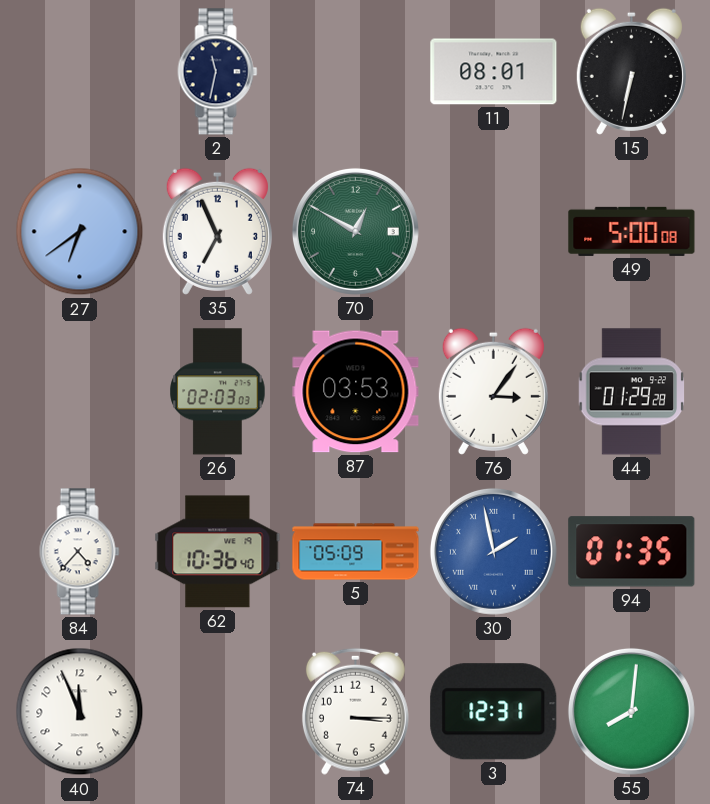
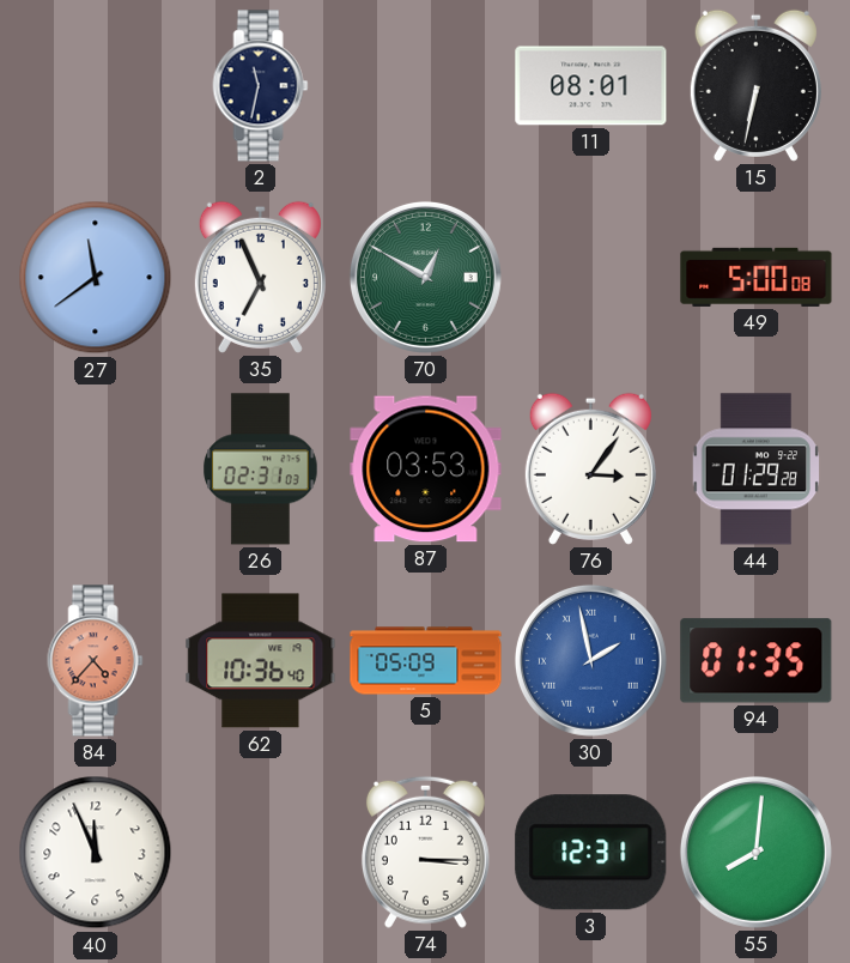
27: 6:39 -> 11:39 (96, 278)
26: 02:03 -> 02:31 (261, 470)
84 dial: white -> salmon (96, 661)
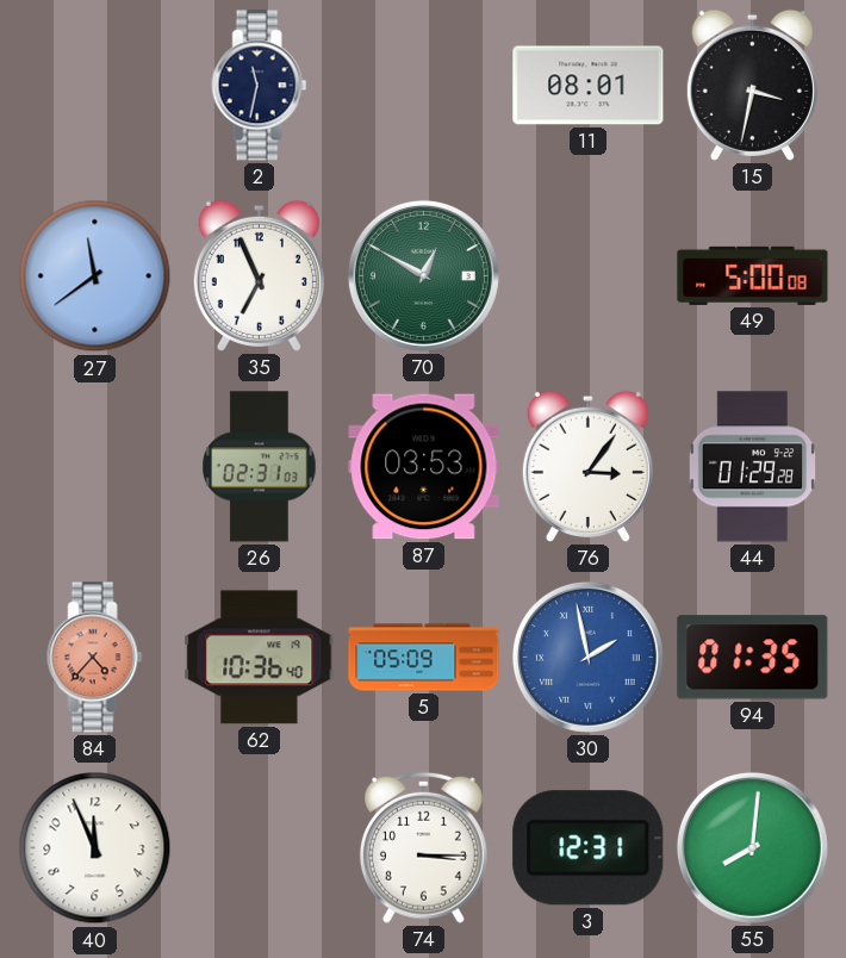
15: 6:32 -> 3:32 (752, 85)
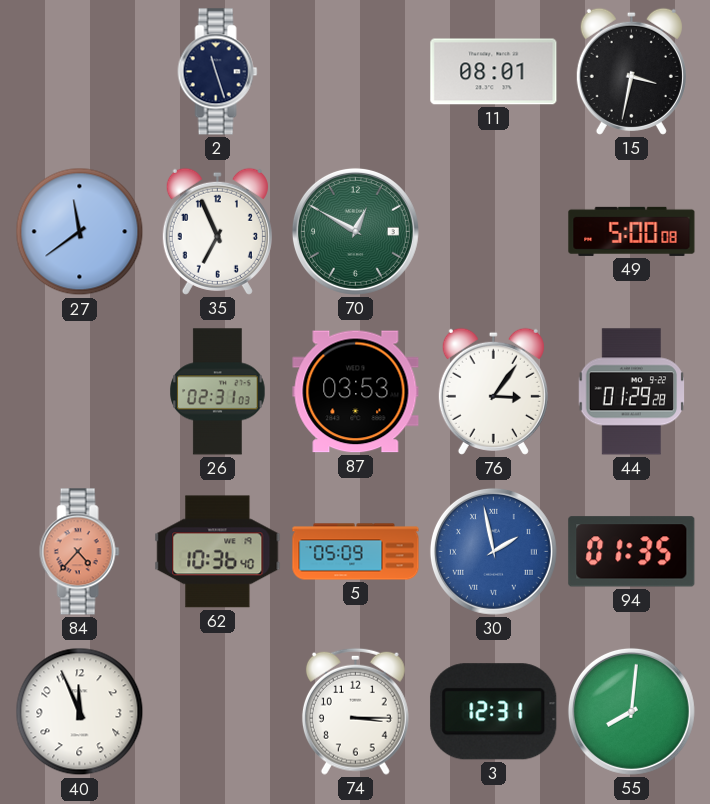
2: 11:32 -> 11:27 (218, 72)
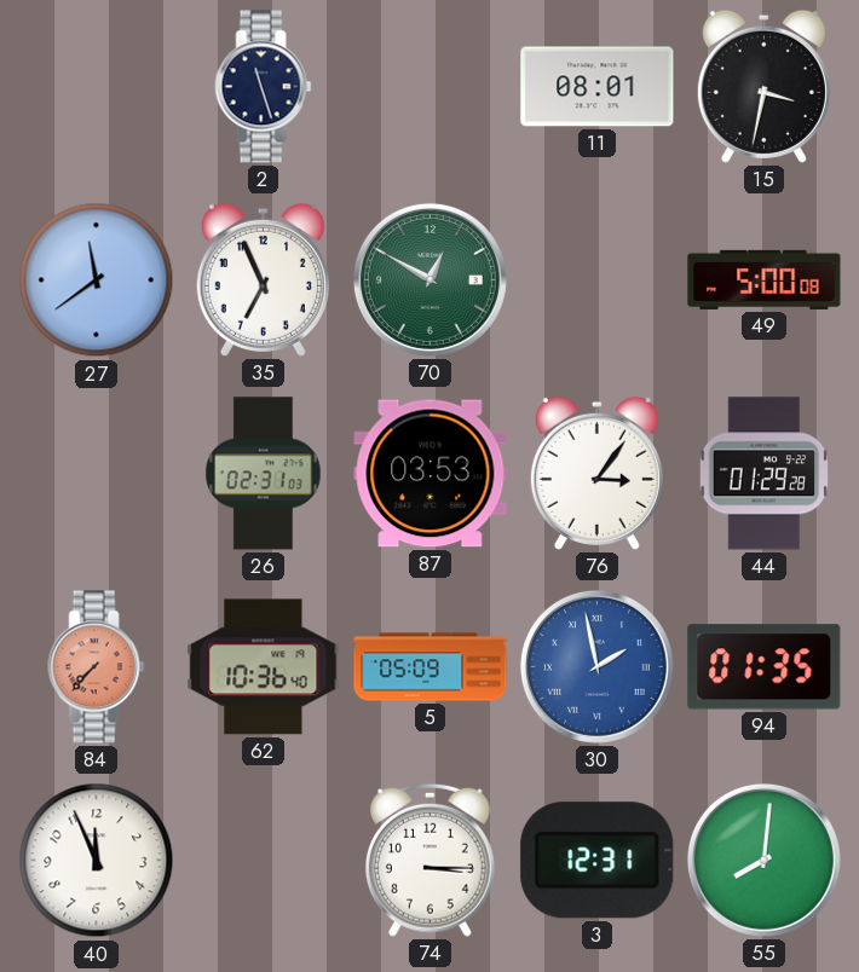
84: 4:37 -> 7:37 (97, 667)
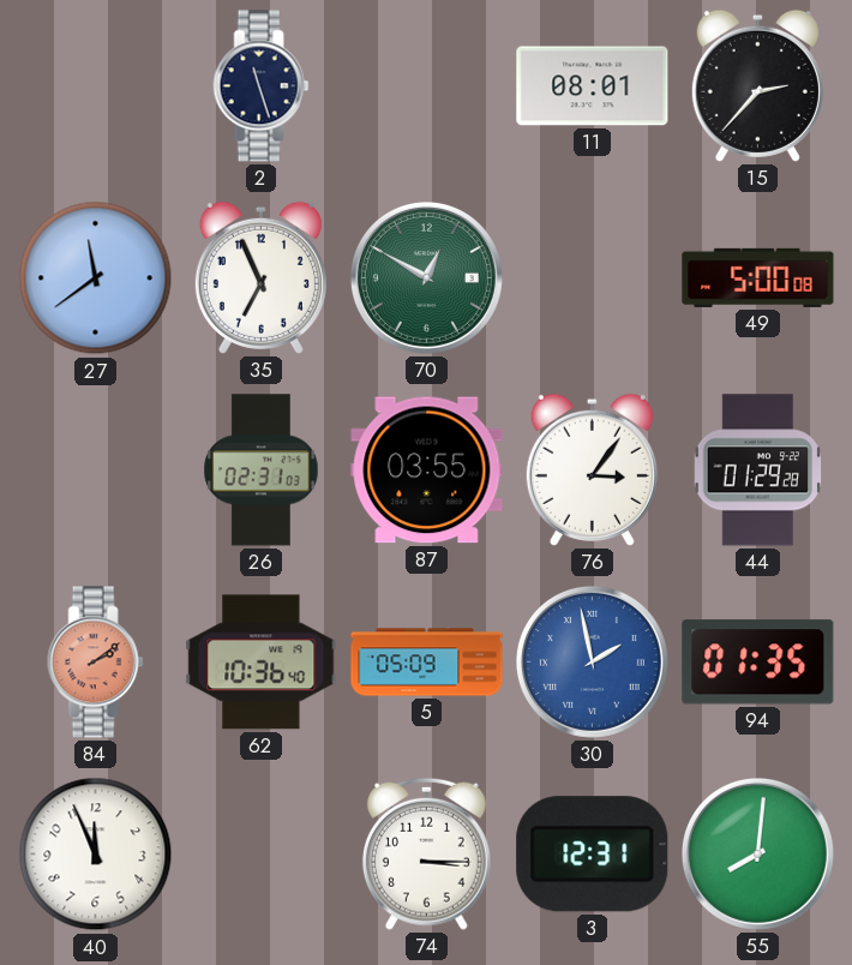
15: 3:32 -> 2:37 (757, 85)
87: 03:53 -> 03:55 (427, 470)
84: 7:37 -> 2:09 (96, 663)
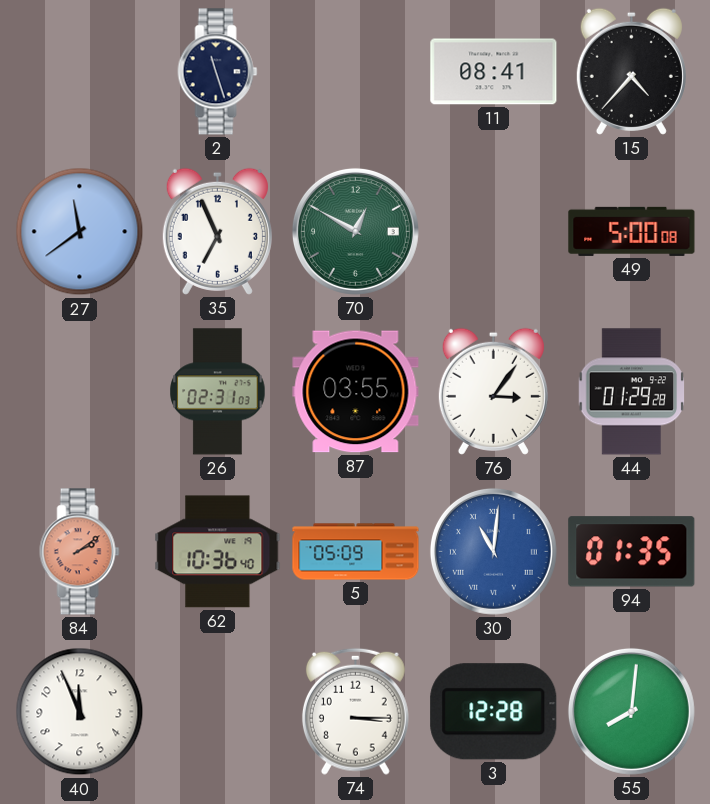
11: 08:01 -> 08:41 (494, 72)
15: 2:37 -> 4:37 (631, 71)
30: 1:58 -> 11:01 (493, 551)
3: 12:31 -> 12:28 (494, 712)
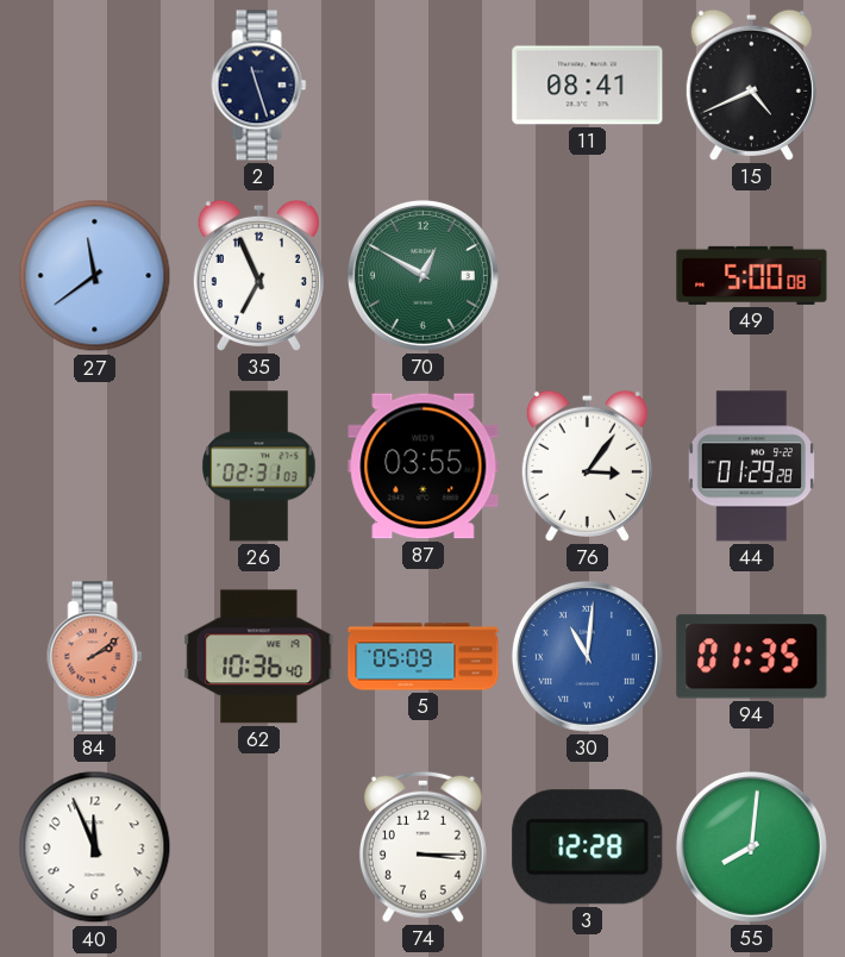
15: 4:37 -> 4:41 (751, 85)
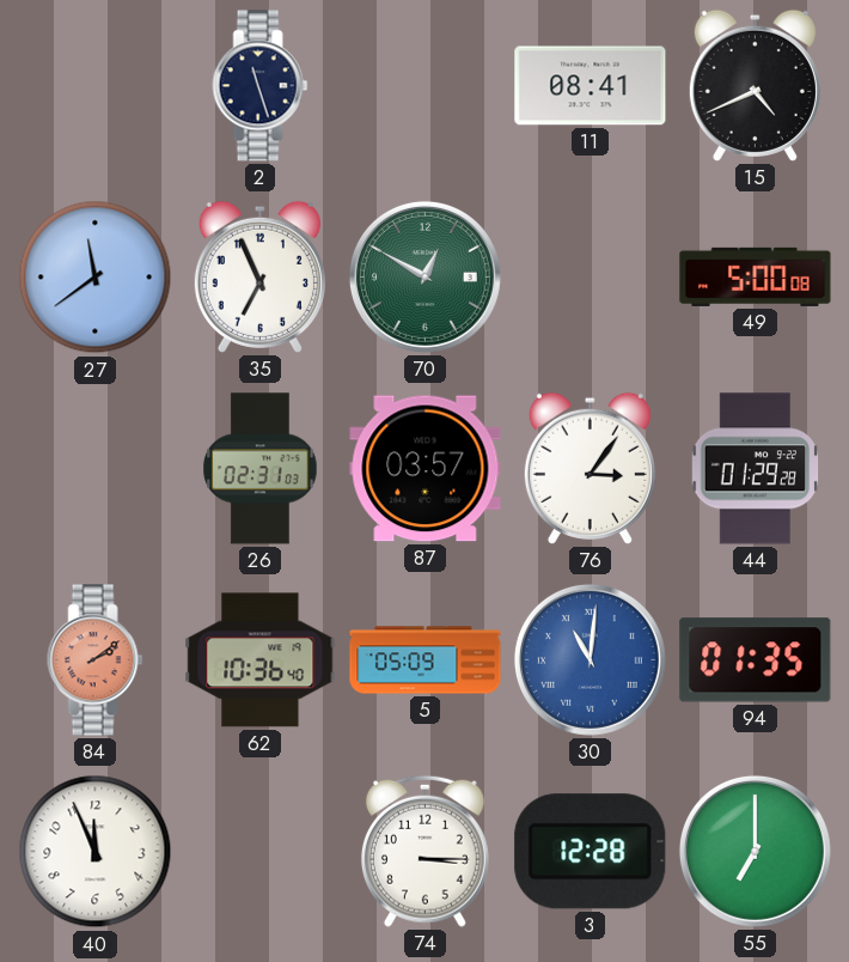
87: 03:55 -> 03:57 (426, 469)
55: 8:01 -> 7:00 (755, 851)
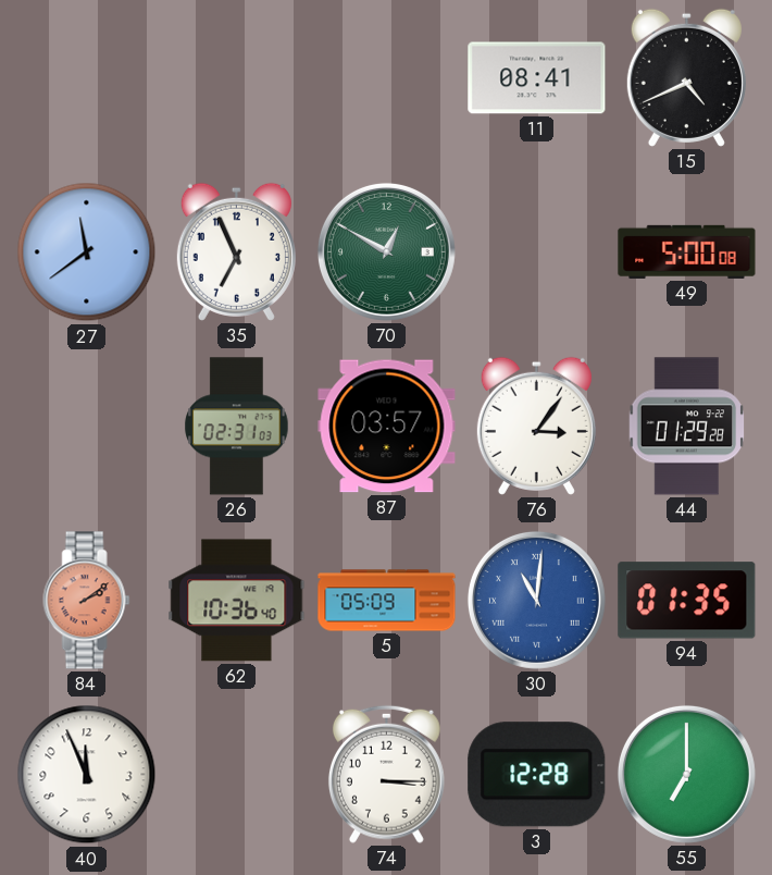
2: 11:27 -> none (261, 86)
